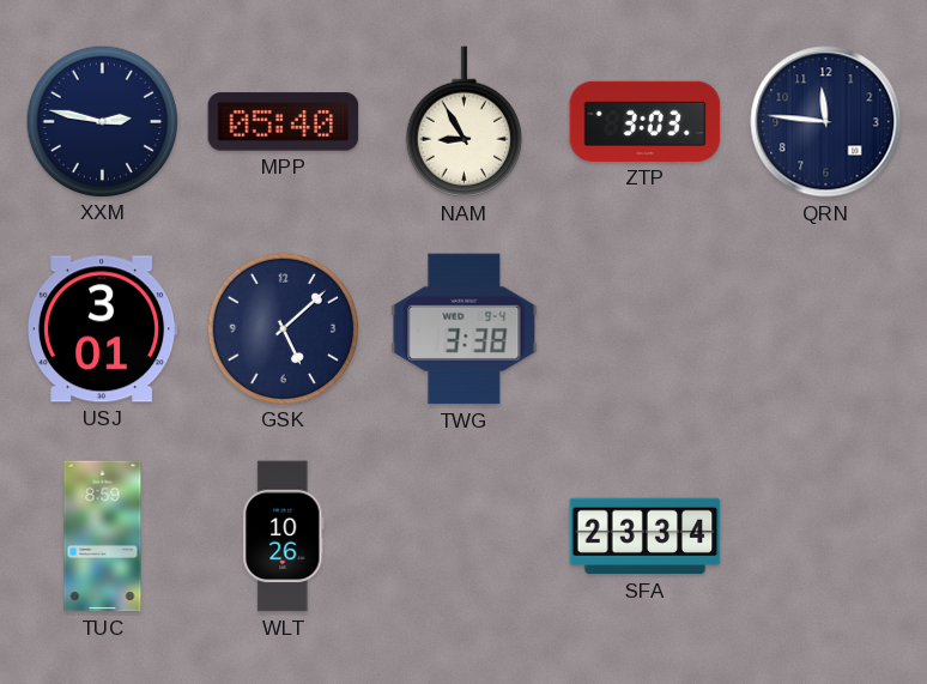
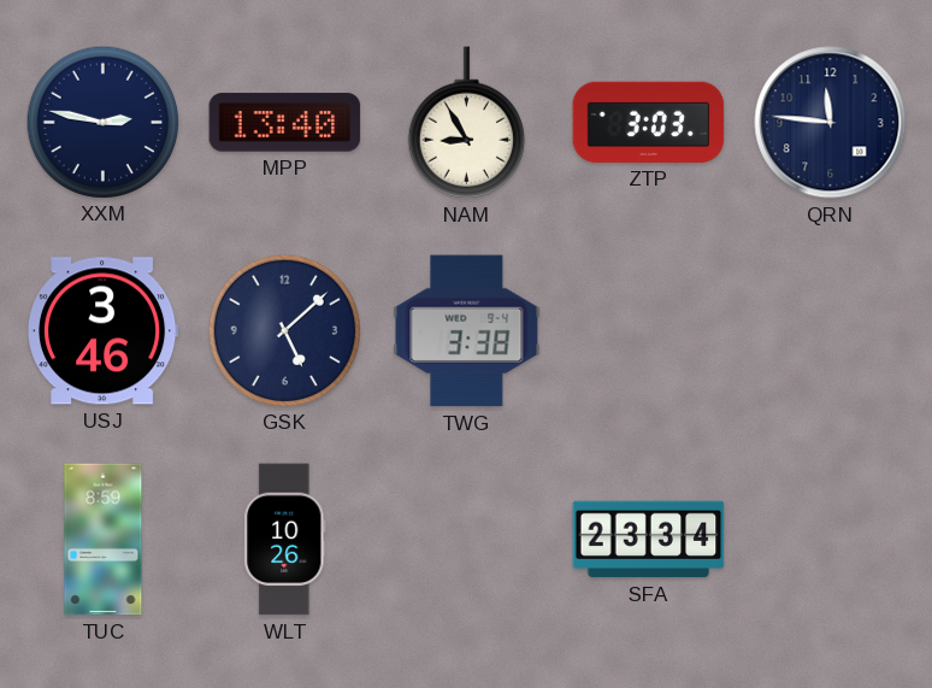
MPP: 05:40 -> 13:40 (285, 123)
USJ: 3:01 -> 3:46 (104, 331)
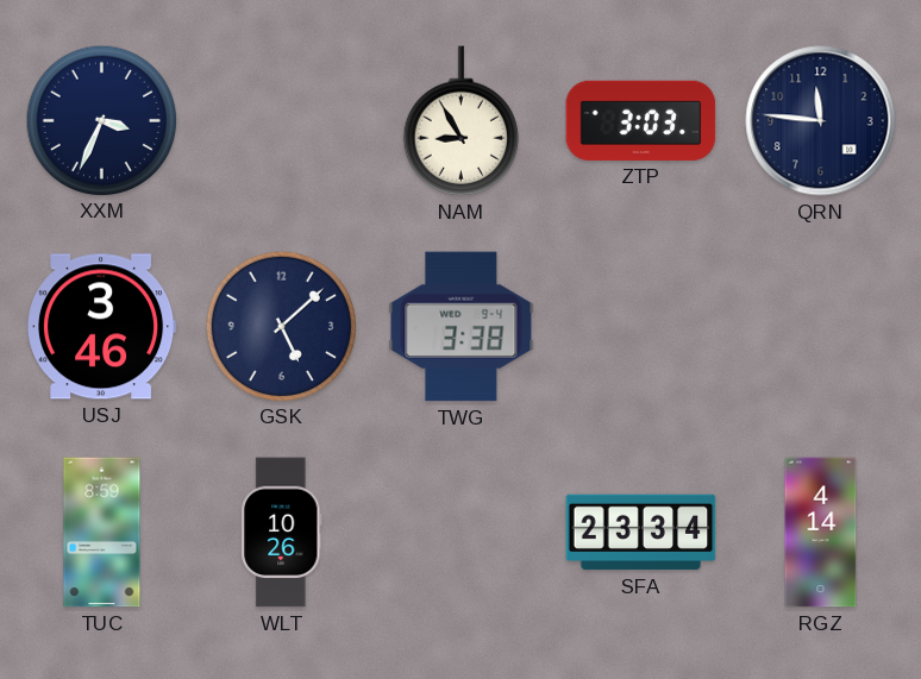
XXM: 2:47 -> 3:34 (101, 120)
MPP: 13:40 -> none (285, 123)
RGZ: none -> 4:14 (821, 533)
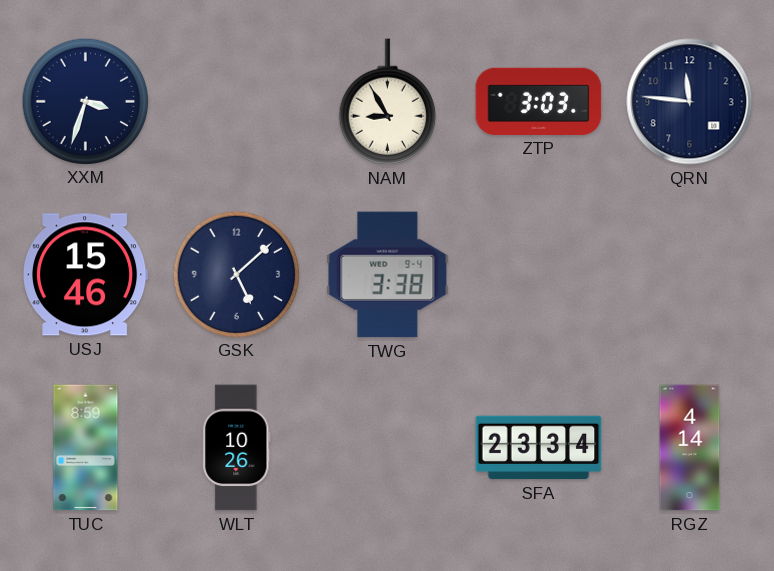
XXM: 3:34 -> 3:33 (85, 101)
USJ: 3:46 -> 15:46 (86, 275)
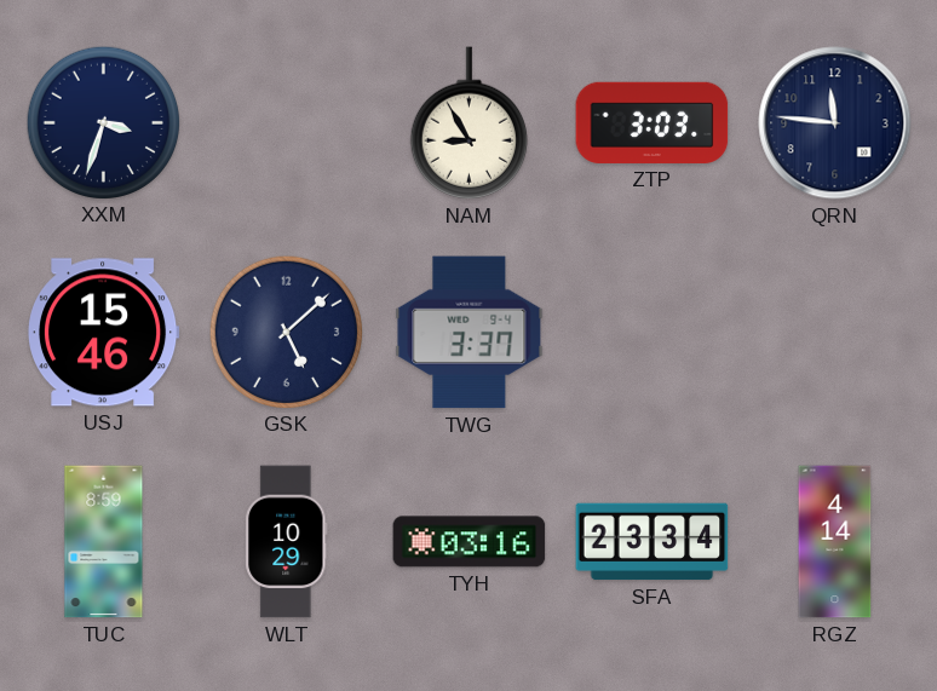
TWG: 3:38 -> 3:37 (470, 333)
WLT: 10:26 -> 10:29 (287, 542)
TYH: none -> 03:16 (470, 542)
